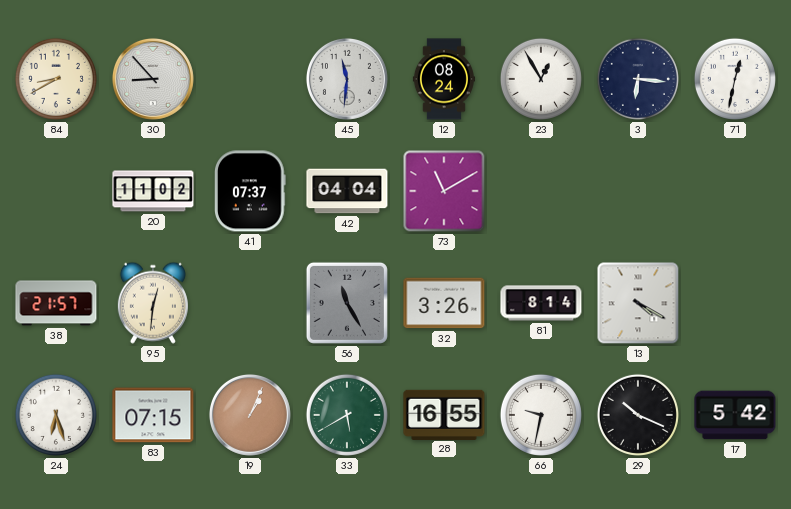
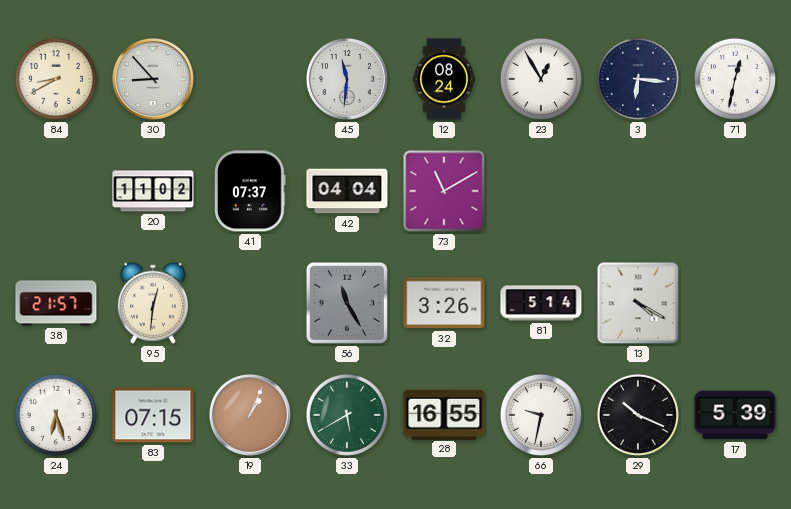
81: 8:14 -> 5:14 (541, 303)
17: 5:42 -> 5:39 (735, 415)
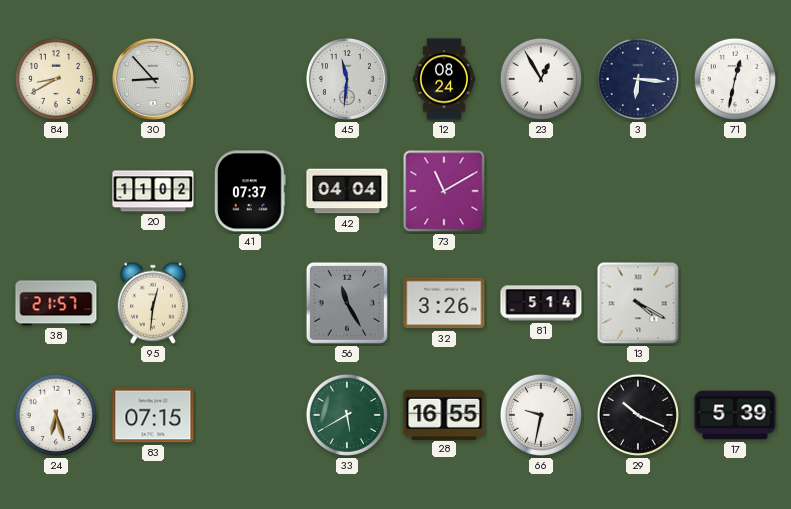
19: 1:04 -> none (250, 415)
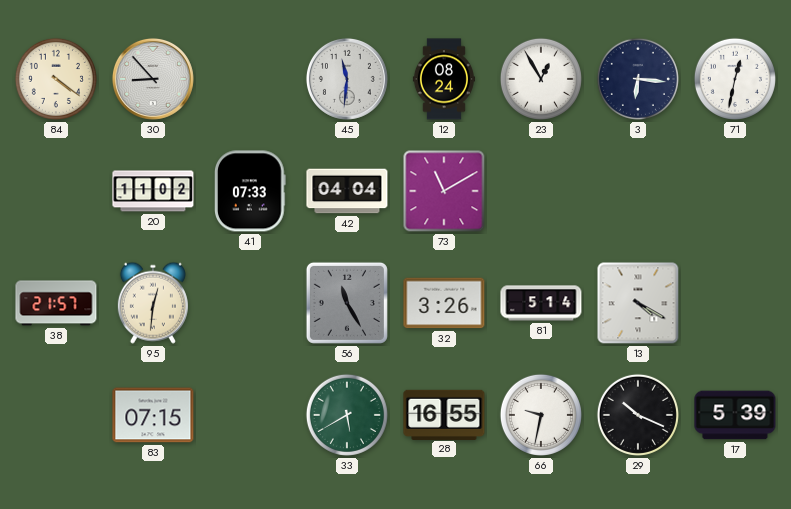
84: 8:40 -> 4:21 (56, 79)
41: 07:37 -> 07:33 (251, 191)
24: 6:27 -> none (56, 415)
